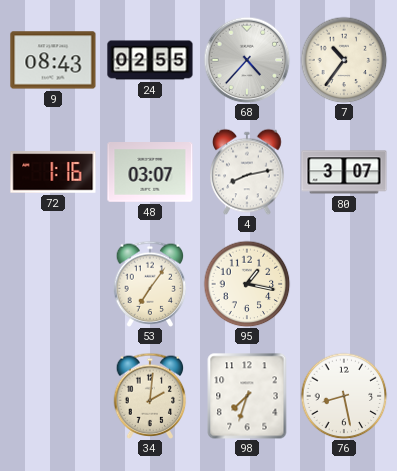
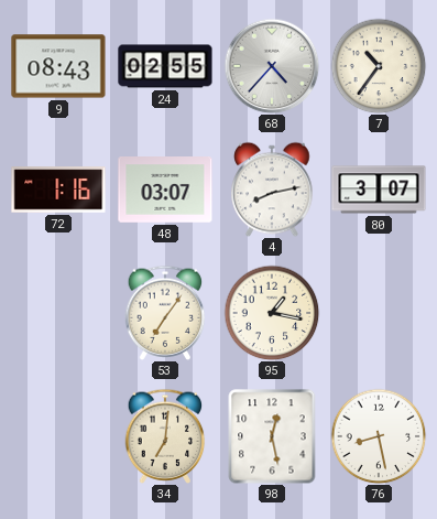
34: 2:01 -> 7:01 (165, 436)
98: 7:33 -> 12:28 (272, 436)
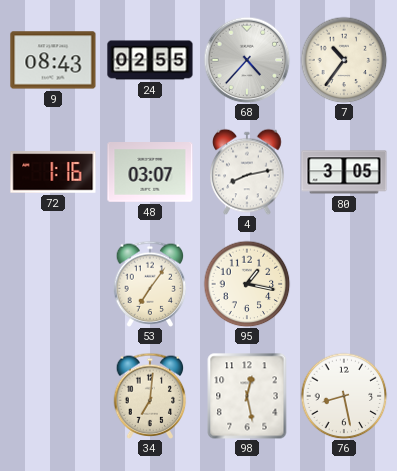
80: 3:07 -> 3:05 (344, 172)
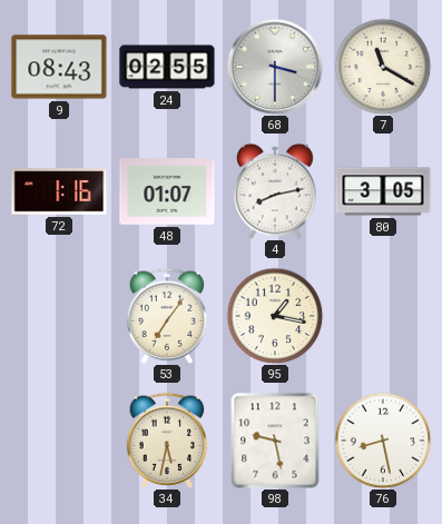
68: 4:37 -> 3:30 (275, 67)
7: 10:36 -> 11:20 (383, 67)
48: 03:07 -> 01:07 (167, 192)
34: 7:01 -> 5:32 (167, 441)
98: 12:28 -> 9:28 (275, 441)
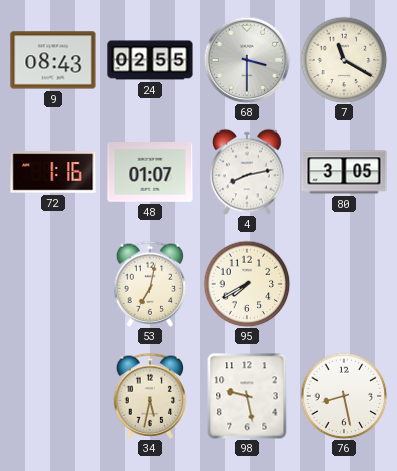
53: 7:06 -> 7:02 (150, 284)
95: 1:17 -> 7:40 (247, 284)
